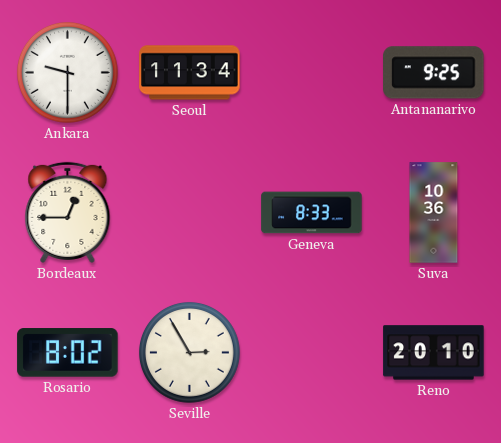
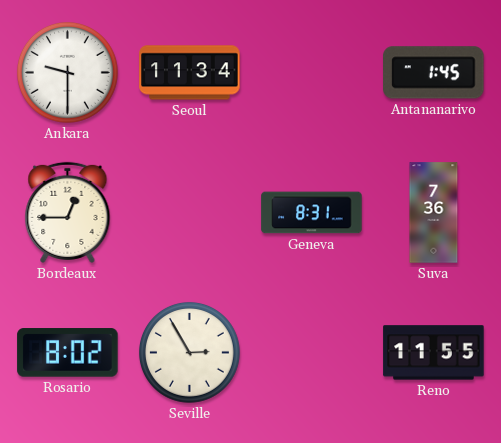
Antananarivo: 9:25 -> 1:45 (434, 73)
Geneva: 8:33 -> 8:31 (312, 213)
Suva: 10:36 -> 7:36 (434, 213)
Reno: 20:10 -> 11:55 (434, 353)
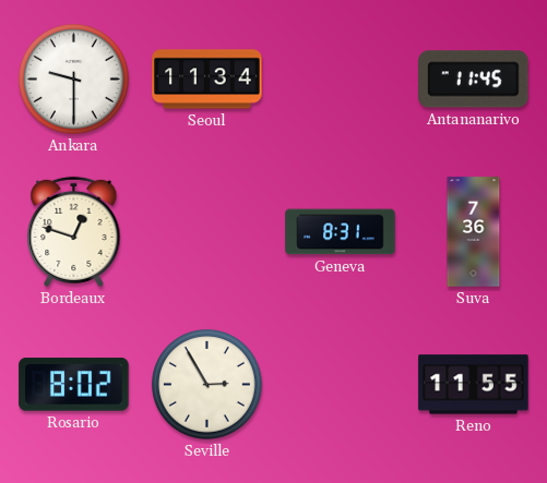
Antananarivo: 1:45 -> 11:45 (474, 80)
Bordeaux: 12:45 -> 12:48 (74, 231)
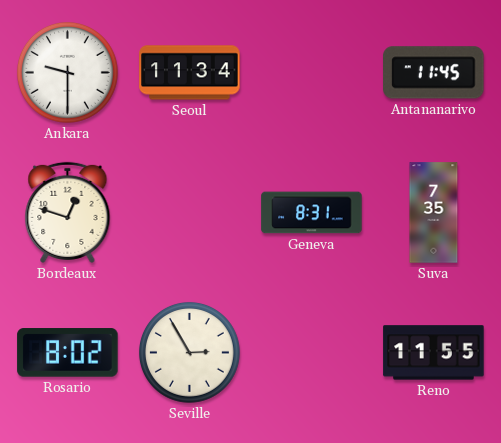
Suva: 7:36 -> 7:35 (434, 213)
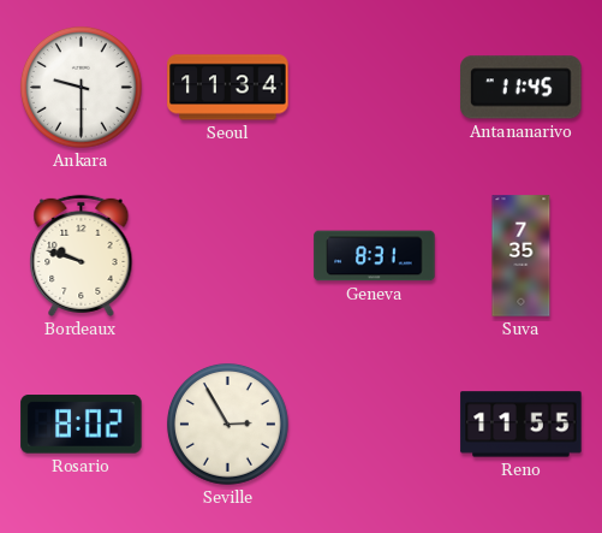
Bordeaux: 12:48 -> 9:48 (82, 255)
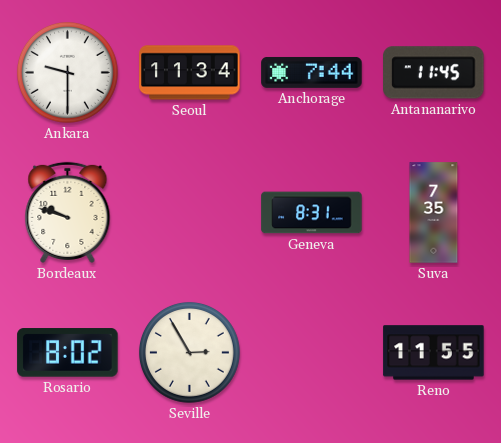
Anchorage: none -> 7:44 (312, 72)
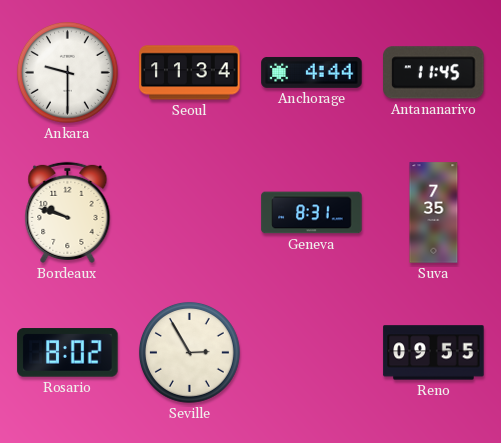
Anchorage: 7:44 -> 4:44 (312, 72)
Reno: 11:55 -> 09:55 (434, 353)
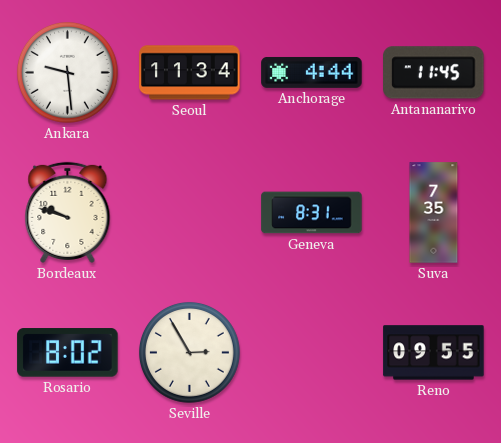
Ankara: 9:30 -> 9:29 (67, 72)
